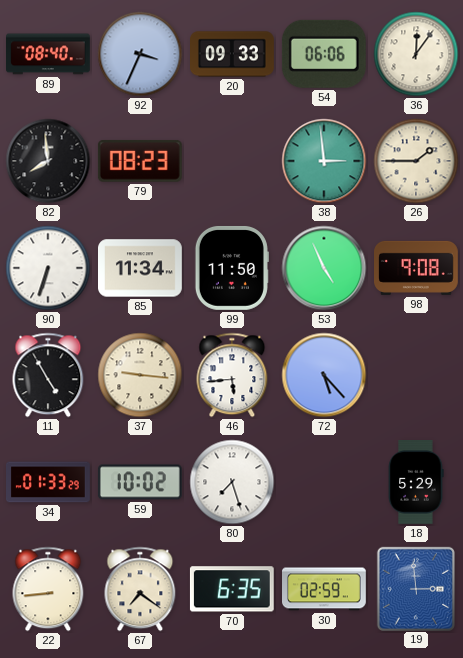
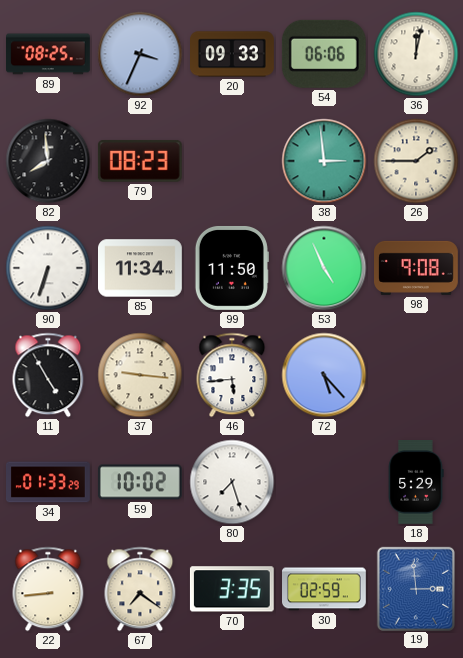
89: 08:40 -> 08:25 (49, 54)
36: 12:06 -> 12:02 (416, 54)
70: 6:35 -> 3:35 (232, 589)
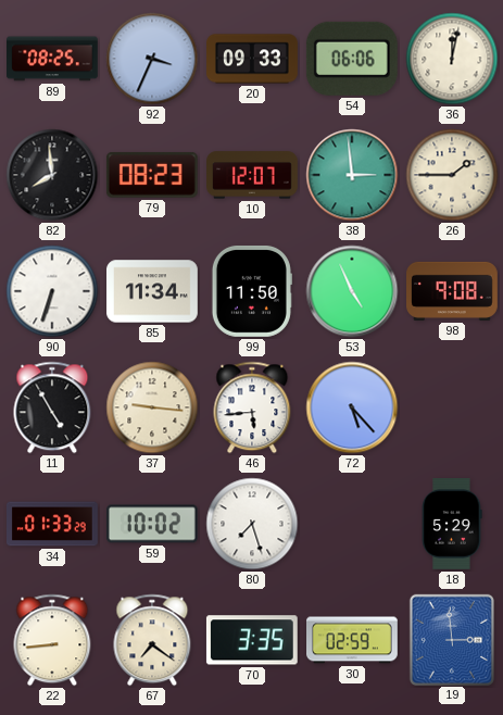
10: none -> 12:07 (253, 175)
